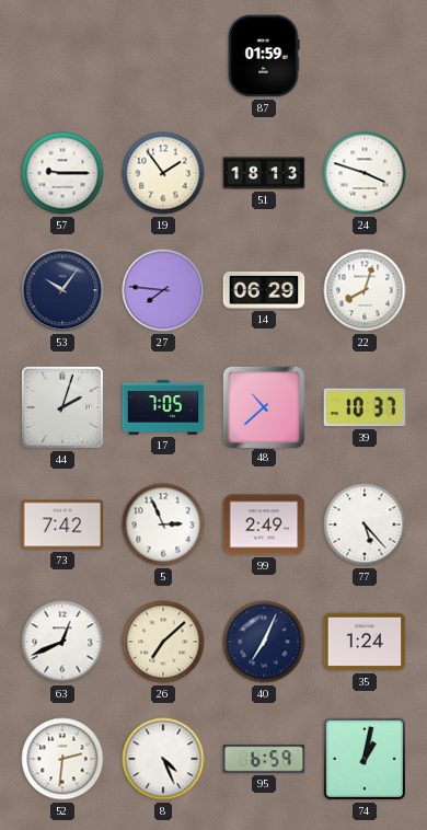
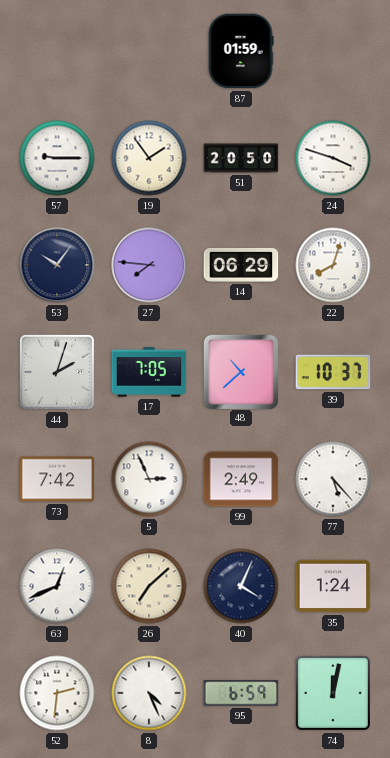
51: 18:13 -> 20:50 (241, 158)
40: 7:04 -> 4:04 (241, 586)
74: 1:02 -> 12:02 (333, 693)
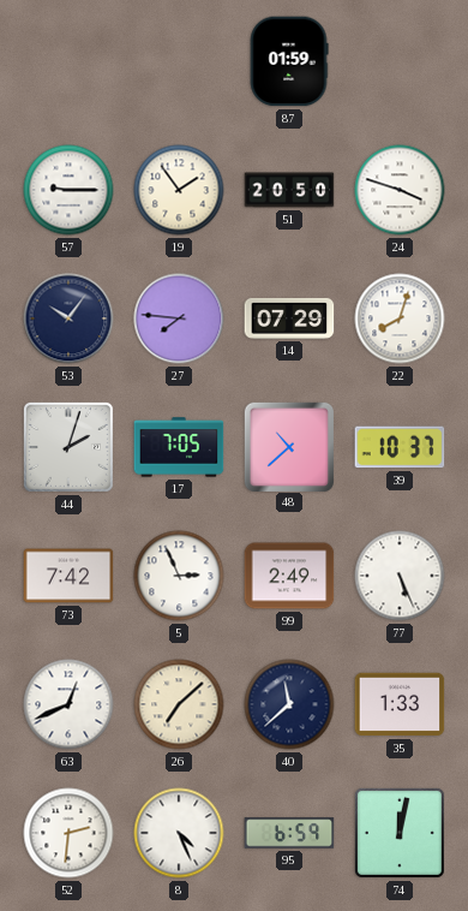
14: 06:29 -> 07:29 (289, 318)
77: 5:23 -> 5:26 (400, 576)
40: 4:04 -> 11:38 (289, 704)
35: 1:24 -> 1:33 (400, 704)
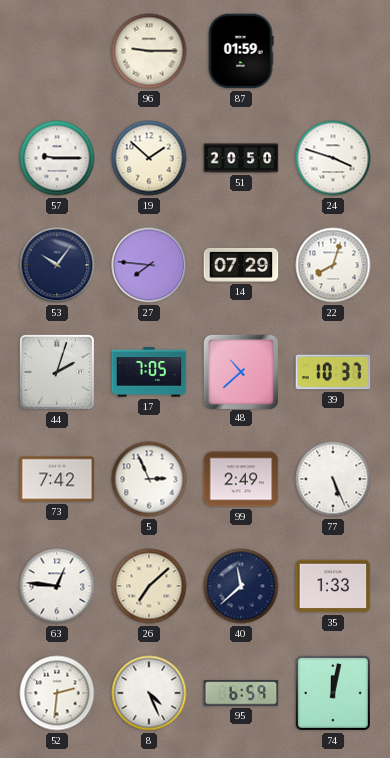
96: none -> 9:15 (149, 51)
19: 1:54 -> 1:52 (149, 158)
63: 12:41 -> 12:46 (57, 586)
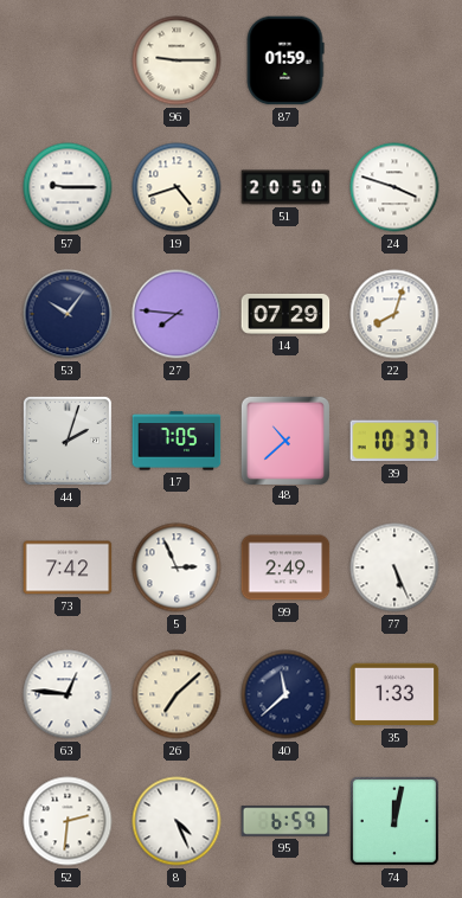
19: 1:52 -> 4:42 (177, 187)
